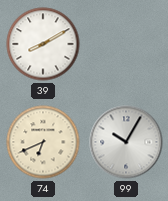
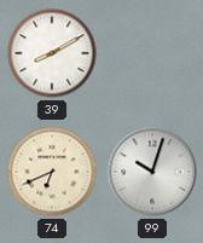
99: 10:05 -> 10:03 (152, 172)
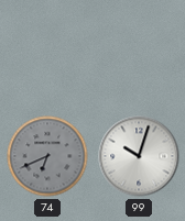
39: 8:10 -> none (52, 53)
74 dial: cream -> grey (47, 156)
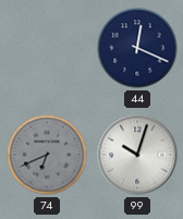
44: none -> 12:19 (137, 48)
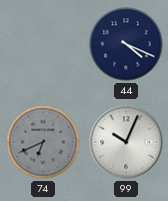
44: 12:19 -> 4:19 (126, 44)
99: 10:03 -> 10:04 (126, 142)
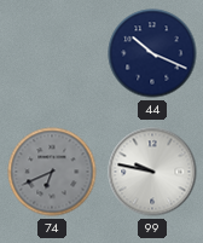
44: 4:19 -> 10:19 (152, 53)
99: 10:04 -> 9:47 (152, 172)
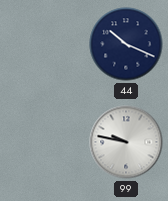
74: 6:41 -> none (52, 172)
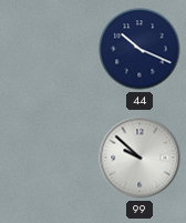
99: 9:47 -> 9:52 (139, 158)
